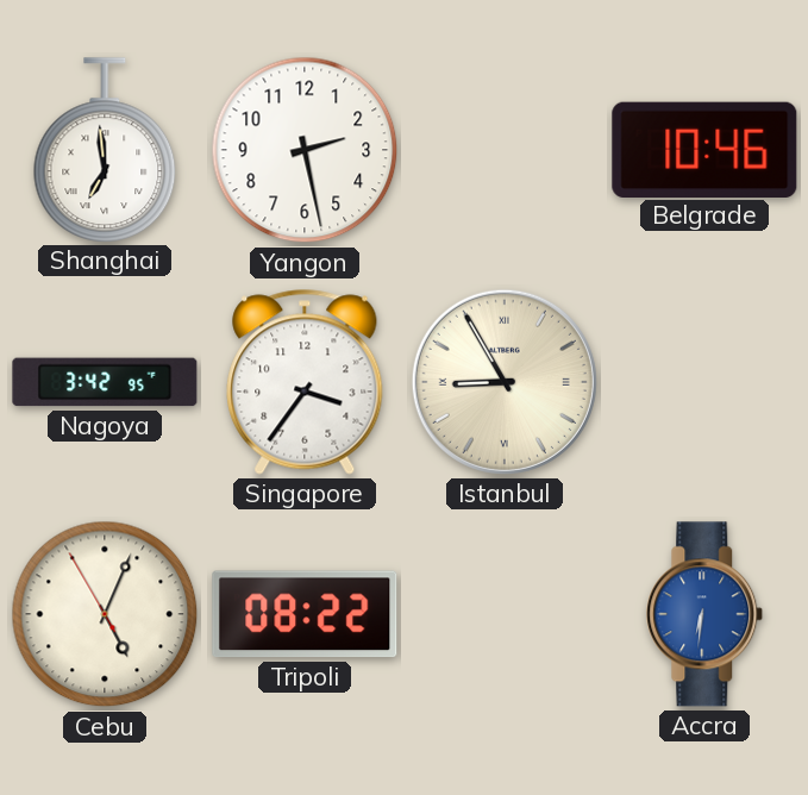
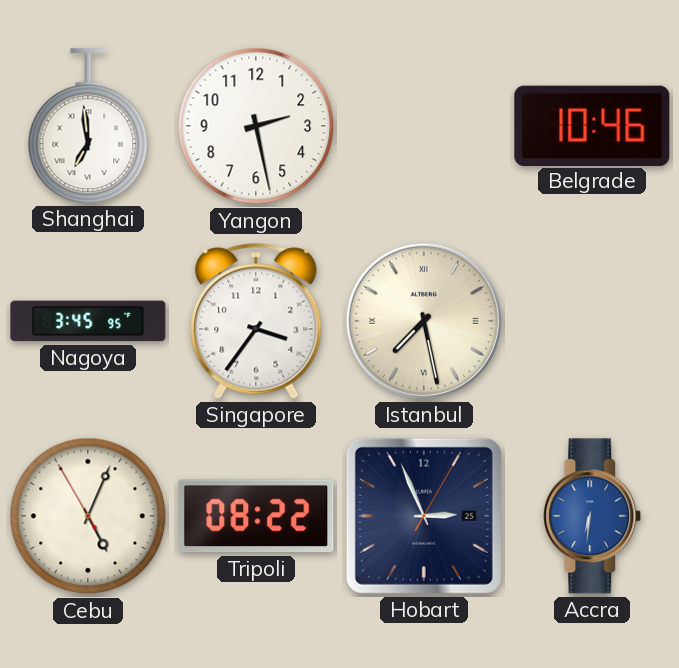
Nagoya: 3:42 -> 3:45 (88, 321)
Istanbul: 8:55 -> 7:28 (424, 321)
Hobart: none -> 2:56 (424, 516)
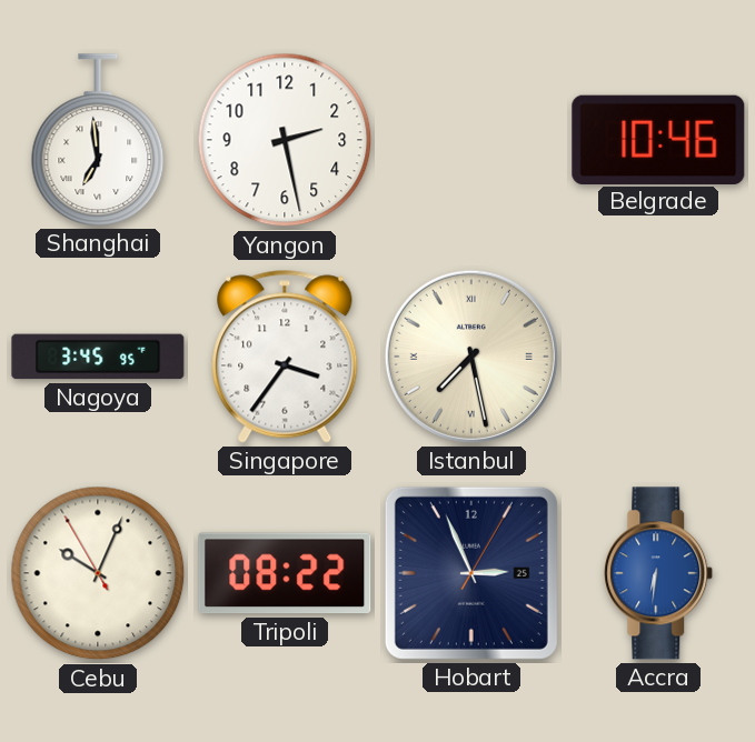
Cebu: 5:03 -> 10:03 (98, 573)
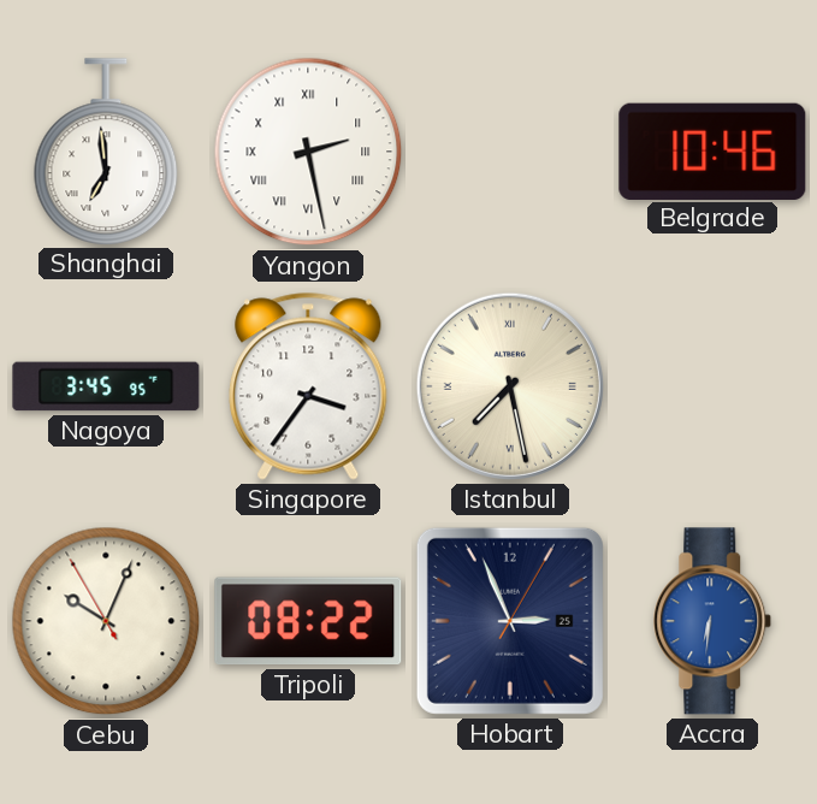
Yangon numerals: Arabic -> Roman (308, 152)
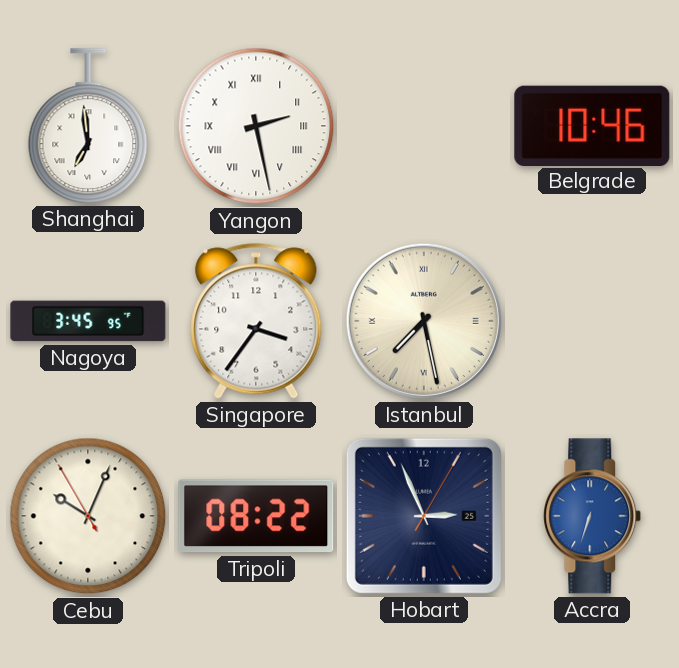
Accra: 6:31 -> 6:33 (592, 516)
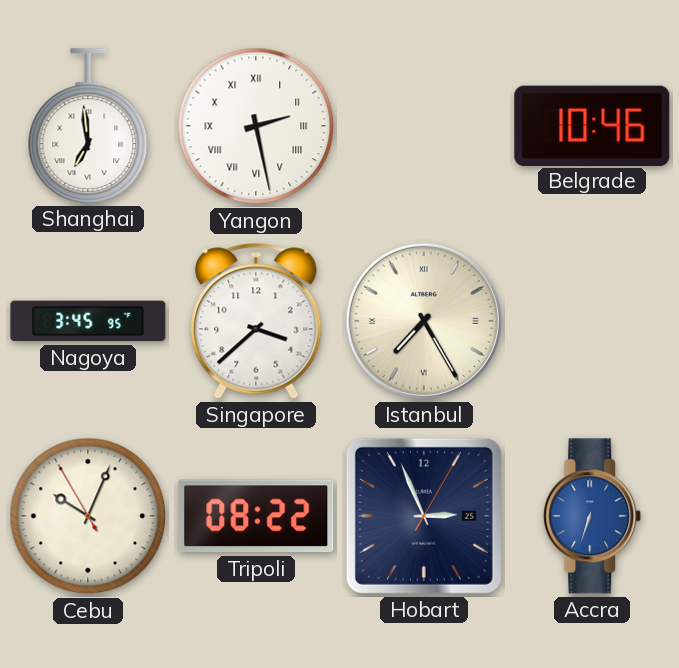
Singapore: 3:36 -> 3:38 (256, 321)
Istanbul: 7:28 -> 7:25 (424, 321)
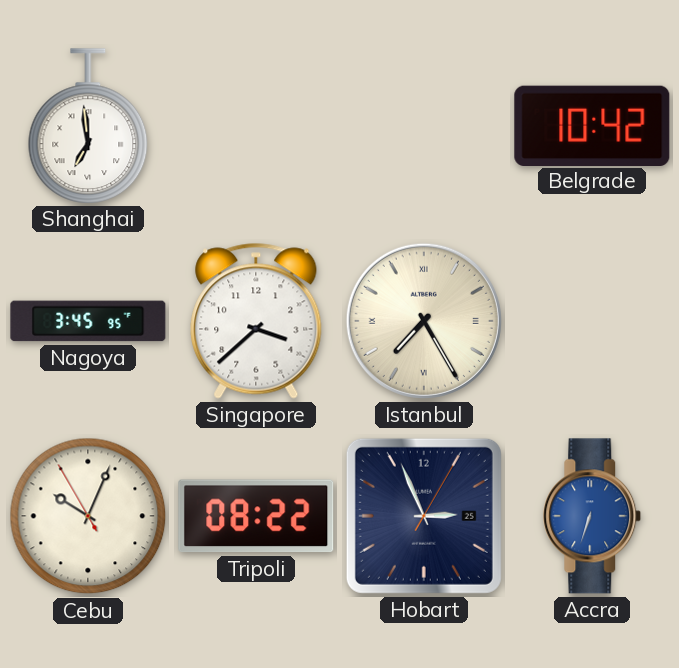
Yangon: 2:28 -> none (256, 126)
Belgrade: 10:46 -> 10:42 (592, 125)
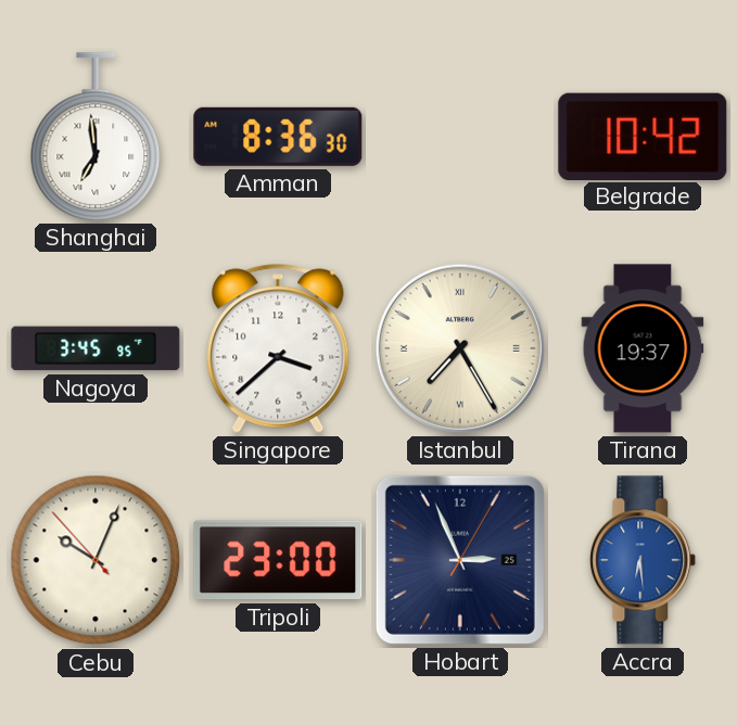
Amman: none -> 8:36 (278, 137)
Tirana: none -> 19:37 (643, 348)
Cebu: 10:03:55 -> 10:03:53 (96, 560)
Tripoli: 08:22 -> 23:00 (278, 560)
Accra: 6:33 -> 6:29 (643, 560)
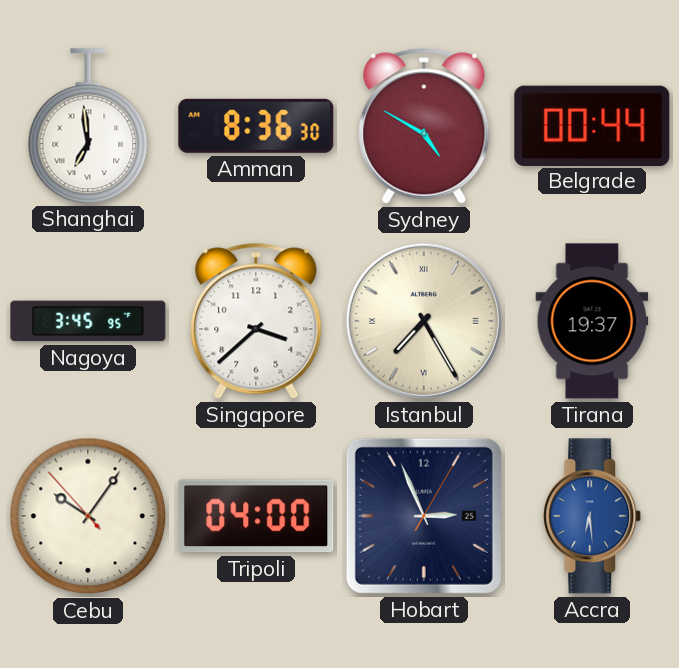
Sydney: none -> 4:50 (424, 126)
Belgrade: 10:42 -> 00:44 (592, 125)
Cebu: 10:03 -> 10:05 (88, 516)
Tripoli: 23:00 -> 04:00 (256, 516)
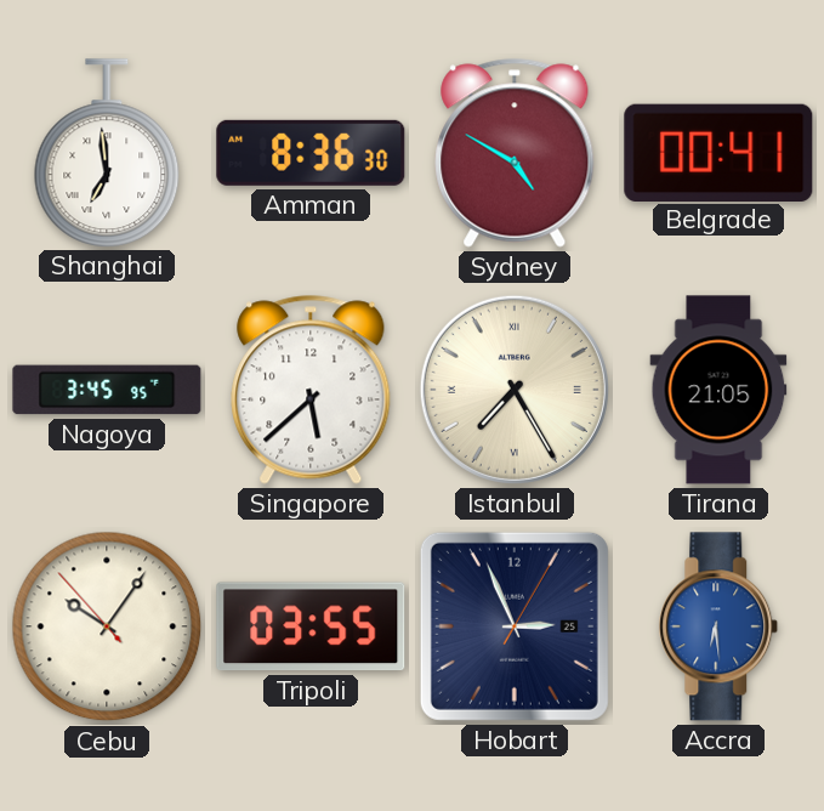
Belgrade: 00:44 -> 00:41 (718, 152)
Singapore: 3:38 -> 5:38 (311, 390)
Tirana: 19:37 -> 21:05 (718, 390)
Tripoli: 04:00 -> 03:55 (311, 626)
